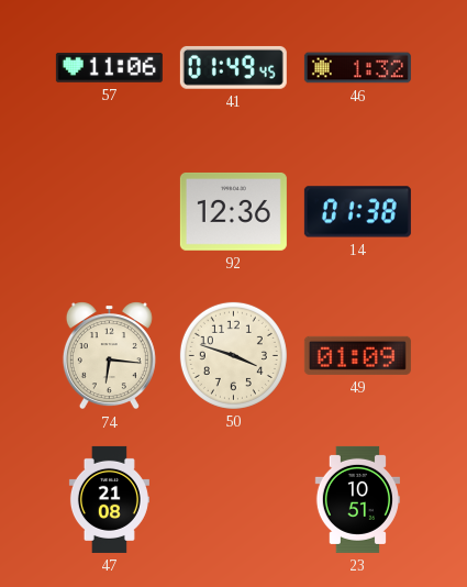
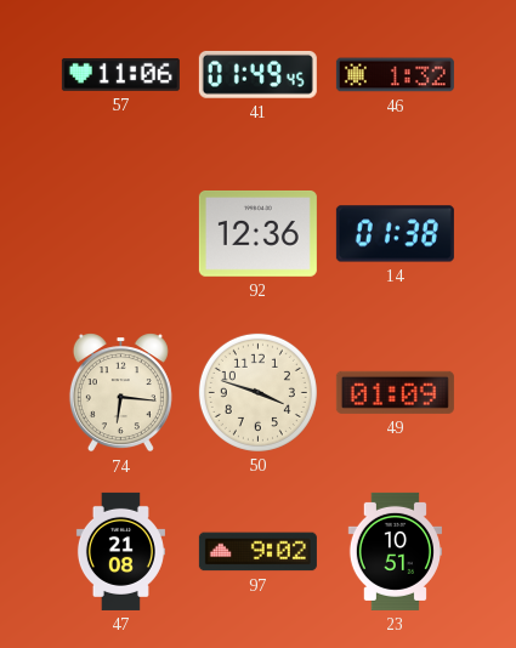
97: none -> 9:02 (257, 552)
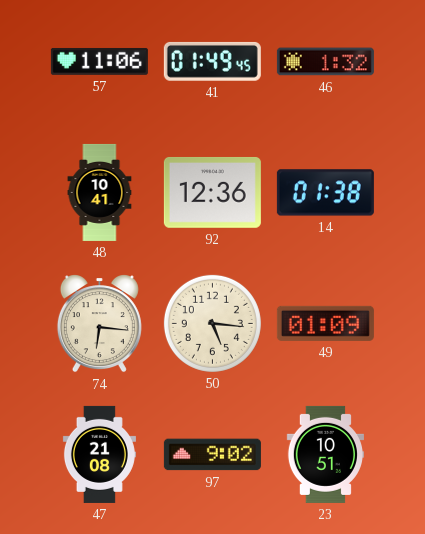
48: none -> 10:41 (100, 192)
50: 3:48 -> 5:16 (212, 323)
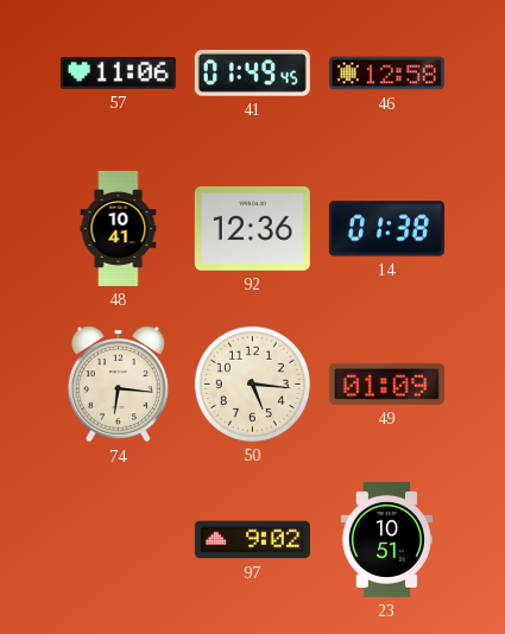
46: 1:32 -> 12:58 (386, 74)
47: 21:08 -> none (99, 454)
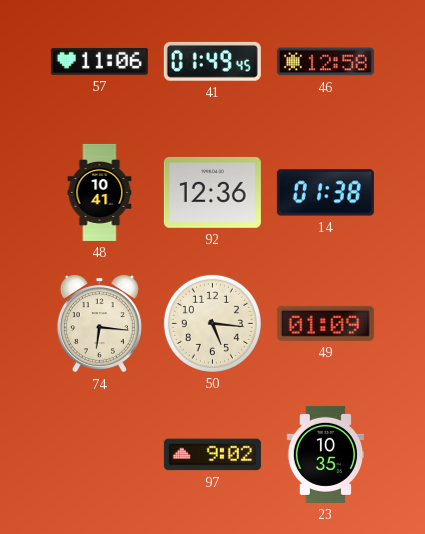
23: 10:51 -> 10:35 (325, 454)
